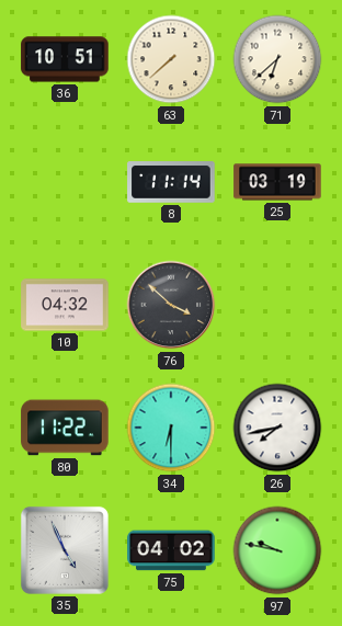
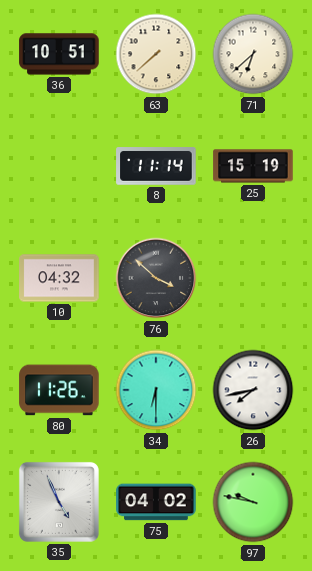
25: 03:19 -> 15:19 (253, 166)
80: 11:22 -> 11:26 (59, 390)
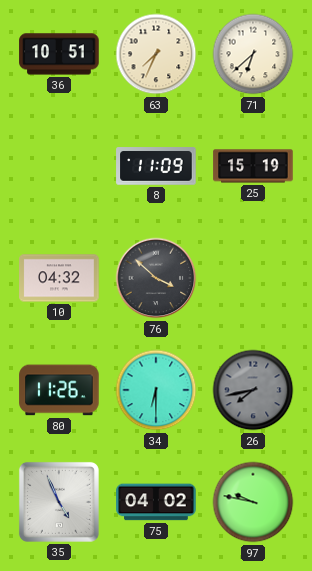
63: 7:38 -> 7:34 (156, 54)
8: 11:14 -> 11:09 (156, 166)
26 dial: white -> grey (253, 390)
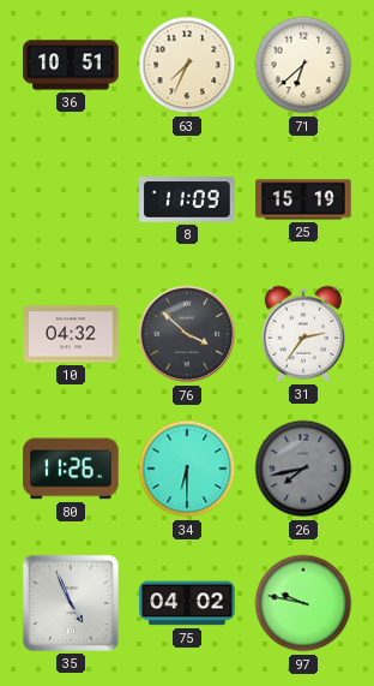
31: none -> 2:36 (302, 334)
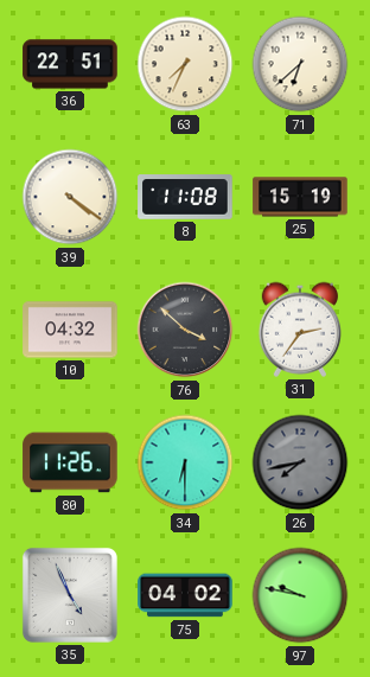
36: 10:51 -> 22:51 (70, 64)
39: none -> 4:21 (70, 197)
8: 11:09 -> 11:08 (185, 197)
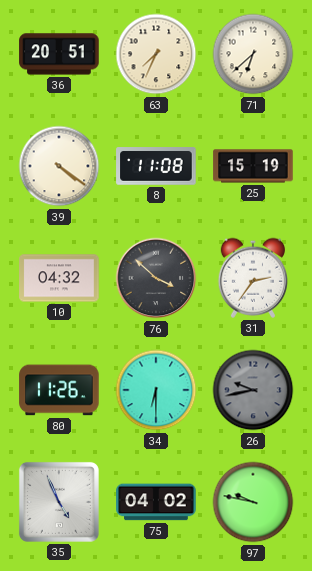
36: 22:51 -> 20:51 (59, 54)
26: 7:43 -> 9:43 (253, 390)
